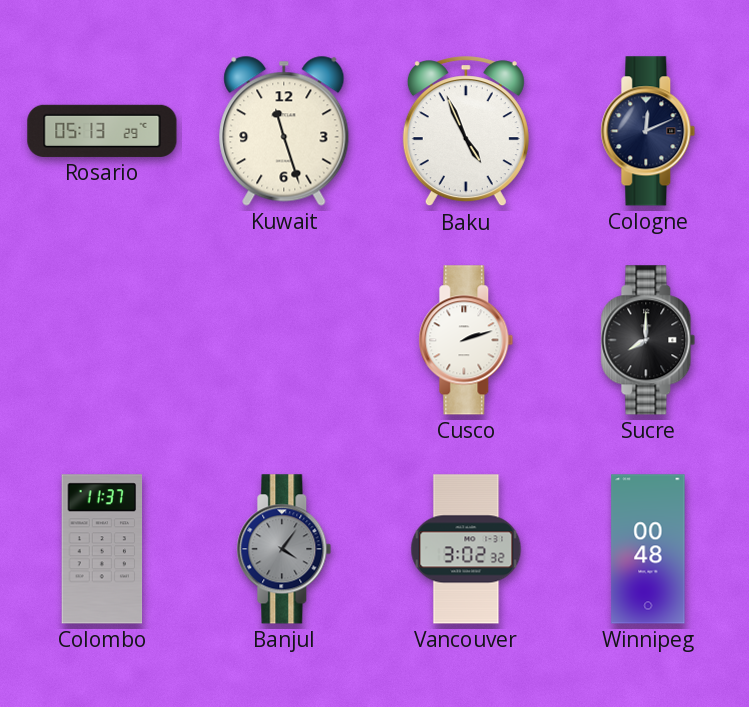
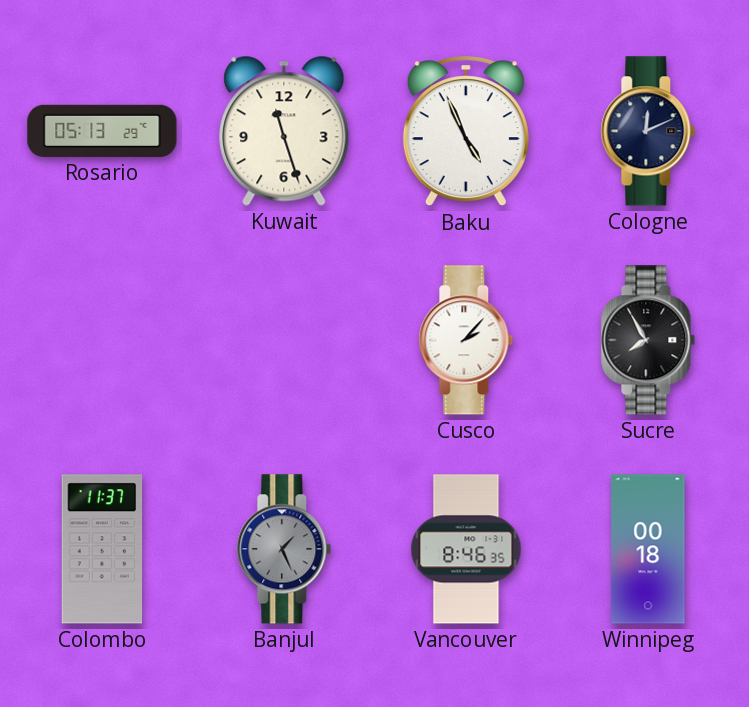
Cusco: 2:12 -> 2:07 (466, 340)
Sucre: 8:00 -> 7:55 (648, 340)
Banjul: 4:06 -> 1:26 (284, 549)
Vancouver: 3:02 -> 8:46 (466, 549)
Winnipeg: 00:48 -> 00:18 (648, 549)
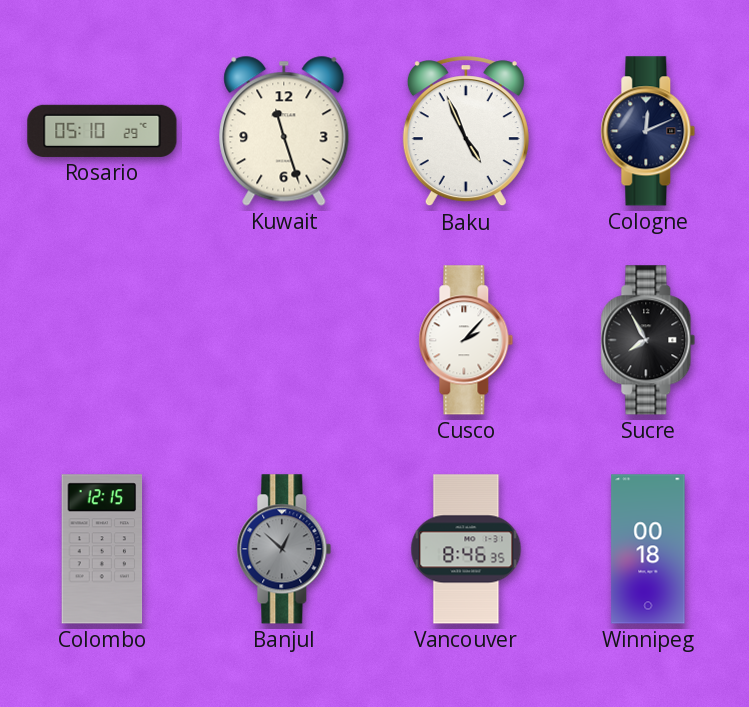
Rosario: 05:13 -> 05:10 (102, 131)
Colombo: 11:37 -> 12:15 (102, 549)
Banjul: 1:26 -> 12:52 (284, 549)
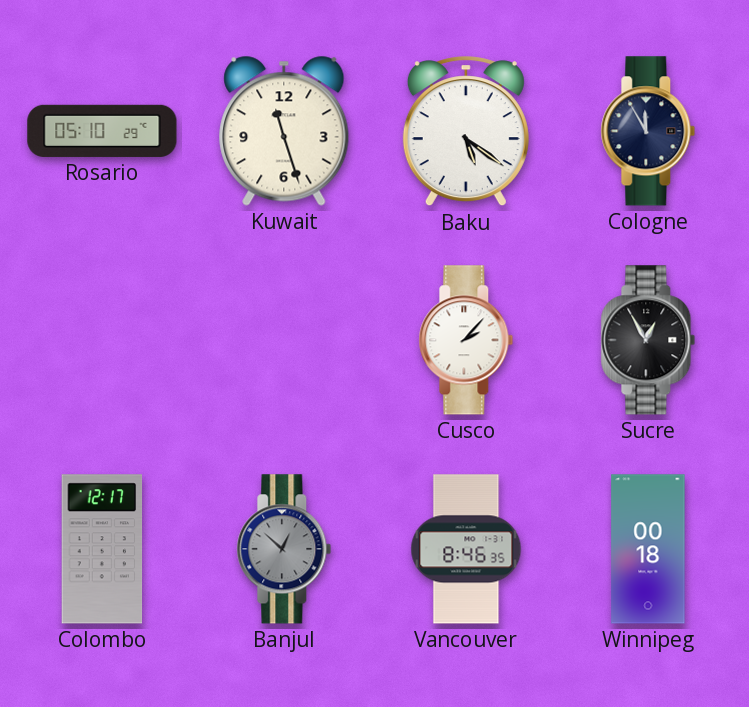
Baku: 4:56 -> 5:21 (466, 132)
Cologne: 12:11 -> 11:55 (648, 131)
Sucre: 7:55 -> 12:55 (648, 340)
Colombo: 12:15 -> 12:17 (102, 549)
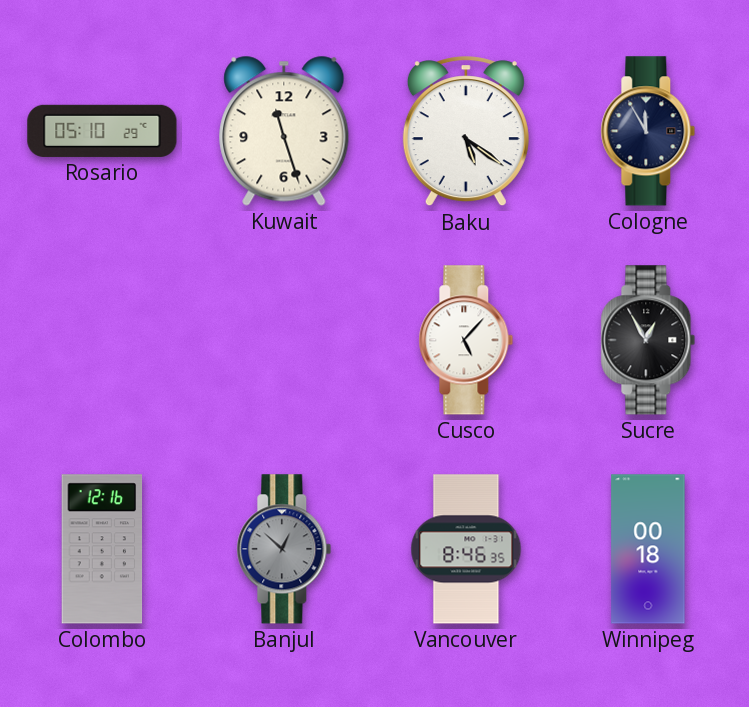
Cusco: 2:07 -> 5:07 (466, 340)
Colombo: 12:17 -> 12:16 (102, 549)
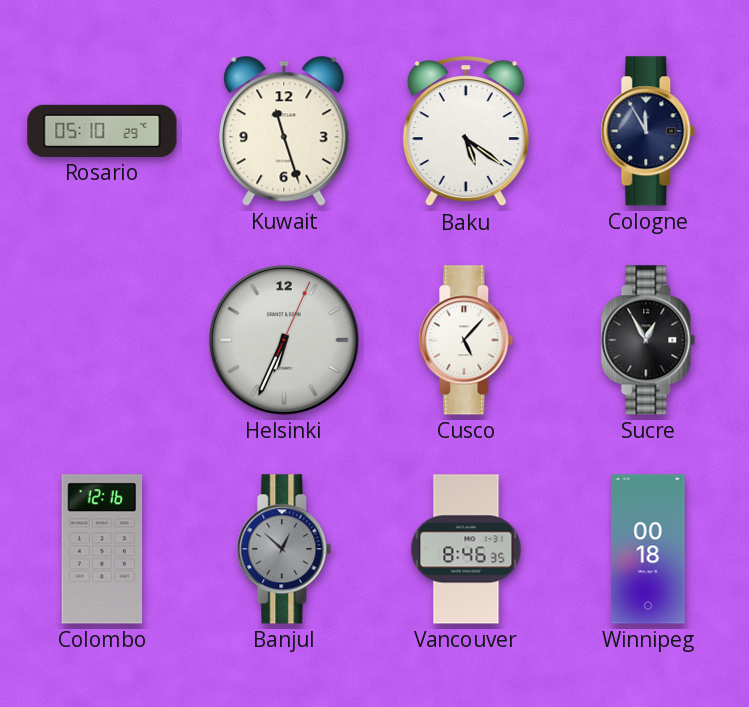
Helsinki: none -> 6:34 (284, 340)
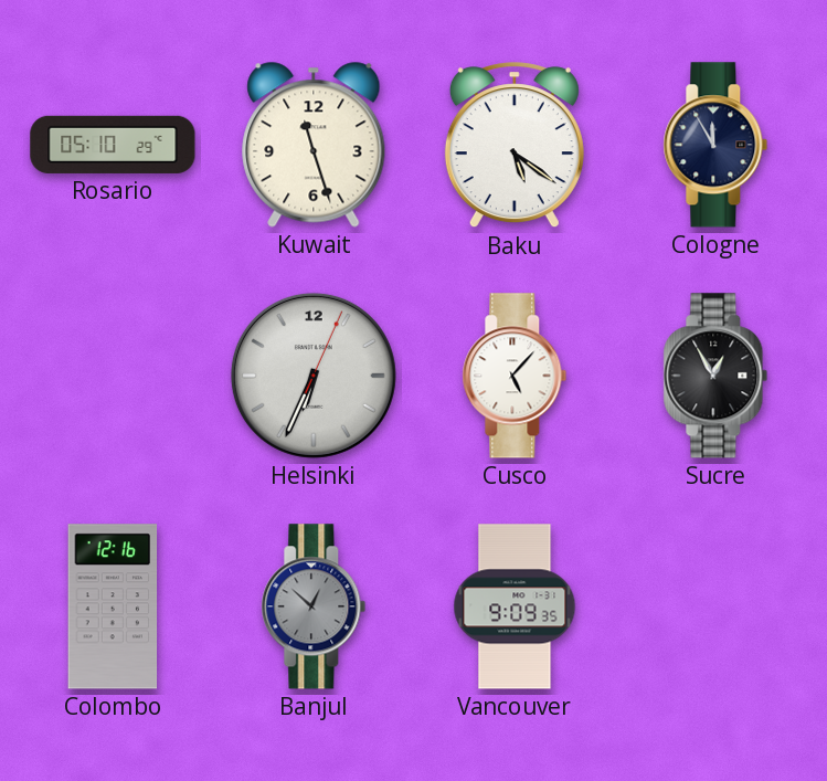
Vancouver: 8:46 -> 9:09 (515, 606)
Winnipeg: 00:18 -> none (648, 549)
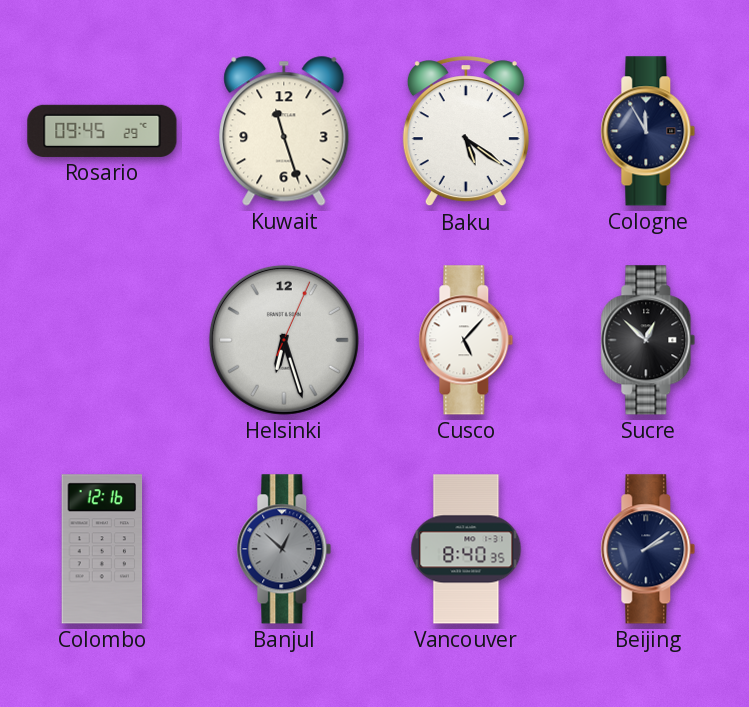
Rosario: 05:10 -> 09:45 (102, 131)
Helsinki: 6:34 -> 6:27 (284, 340)
Sucre: 12:55 -> 12:52 (648, 340)
Vancouver: 9:09 -> 8:40 (466, 549)
Beijing: none -> 2:09 (648, 549)
